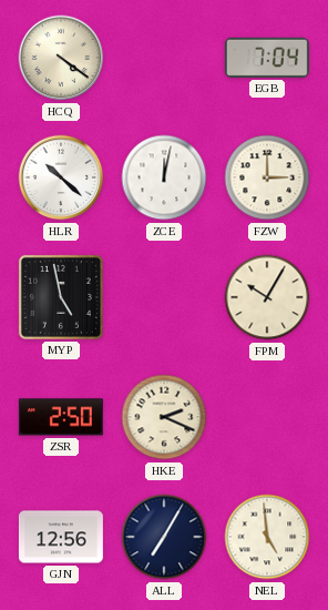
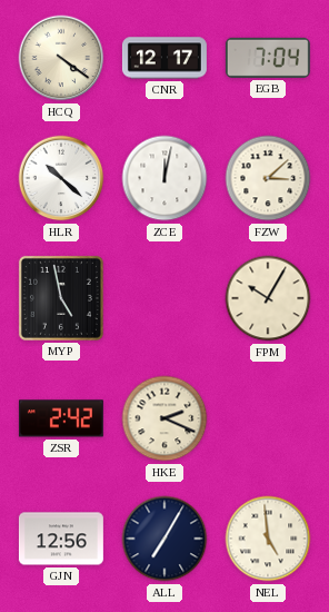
CNR: none -> 12:17 (164, 58)
FZW: 3:00 -> 3:08 (268, 178)
ZSR: 2:50 -> 2:42 (61, 418)
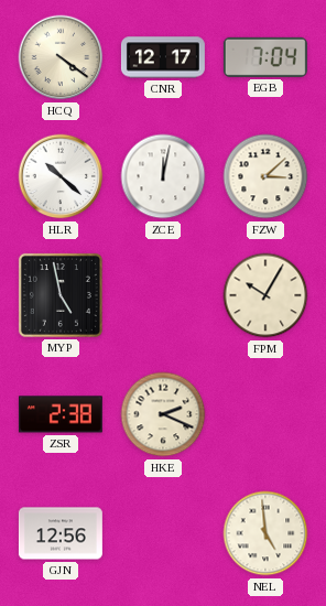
ZSR: 2:42 -> 2:38 (61, 414)
ALL: 7:05 -> none (164, 539)
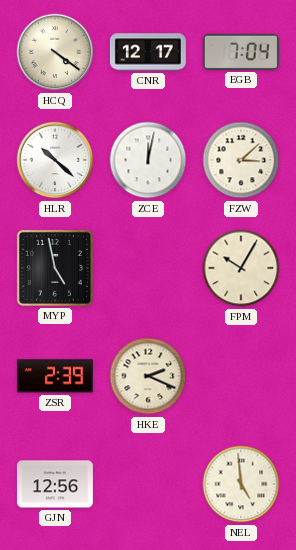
ZSR: 2:38 -> 2:39 (55, 376)
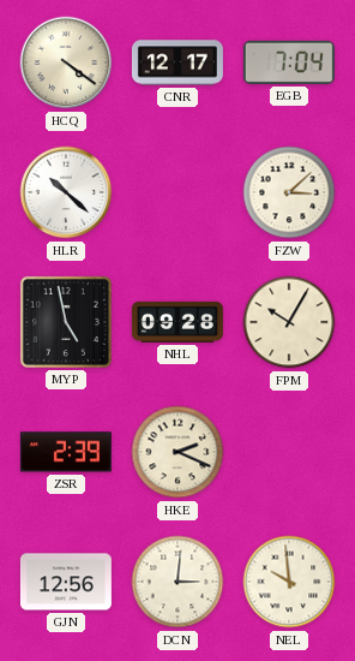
ZCE: 12:02 -> none (148, 160)
NHL: none -> 09:28 (177, 322)
DCN: none -> 3:01 (177, 582)
NEL: 4:59 -> 9:59 (289, 582)
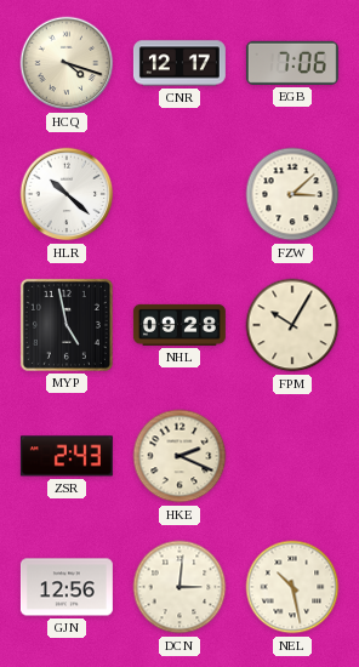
HCQ: 4:21 -> 4:18 (67, 63)
EGB: 7:04 -> 7:06 (292, 63)
ZSR: 2:39 -> 2:43 (67, 456)
NEL: 9:59 -> 10:28 (292, 587)
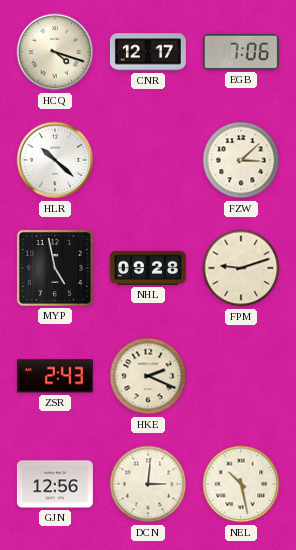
FPM: 10:05 -> 9:12 (241, 268)
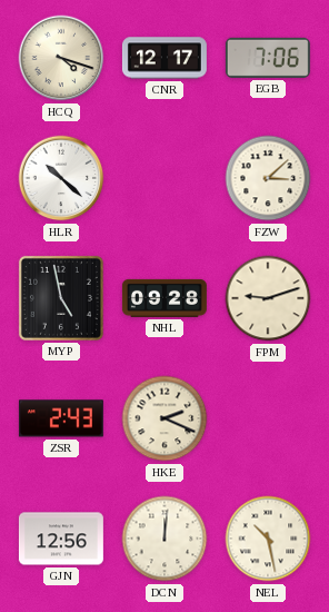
DCN: 3:01 -> 12:01 (164, 539)
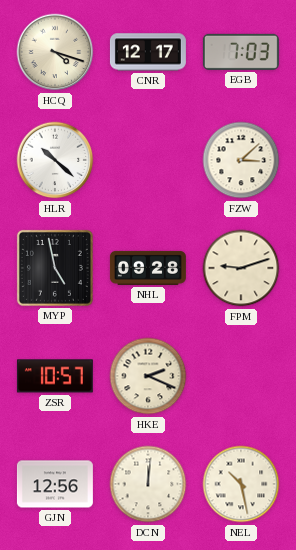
EGB: 7:06 -> 7:03 (241, 52)
ZSR: 2:43 -> 10:57 (55, 376)
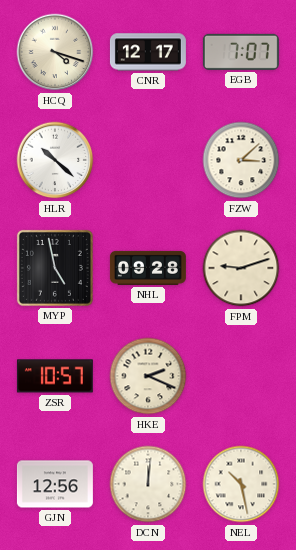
EGB: 7:03 -> 7:07 (241, 52)
